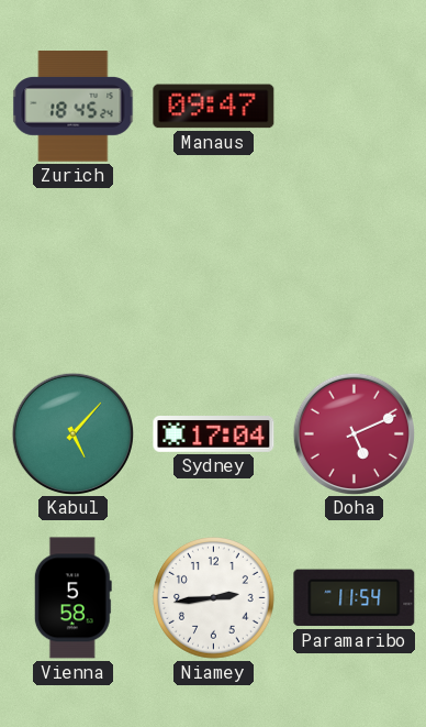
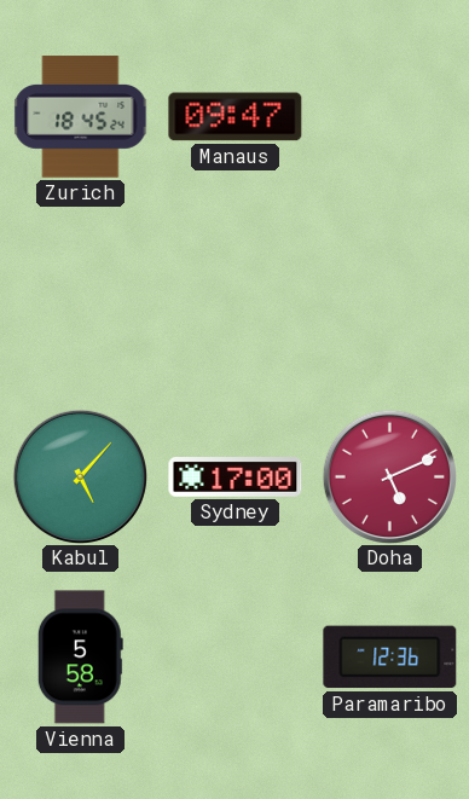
Sydney: 17:04 -> 17:00 (236, 477)
Niamey: 2:44 -> none (214, 598)
Paramaribo: 11:54 -> 12:36 (390, 658)
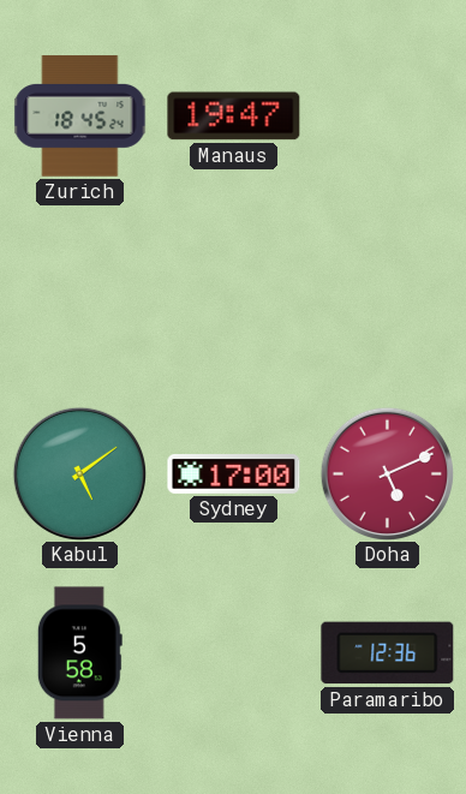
Manaus: 09:47 -> 19:47 (234, 117)
Kabul: 5:07 -> 5:09 (79, 473)
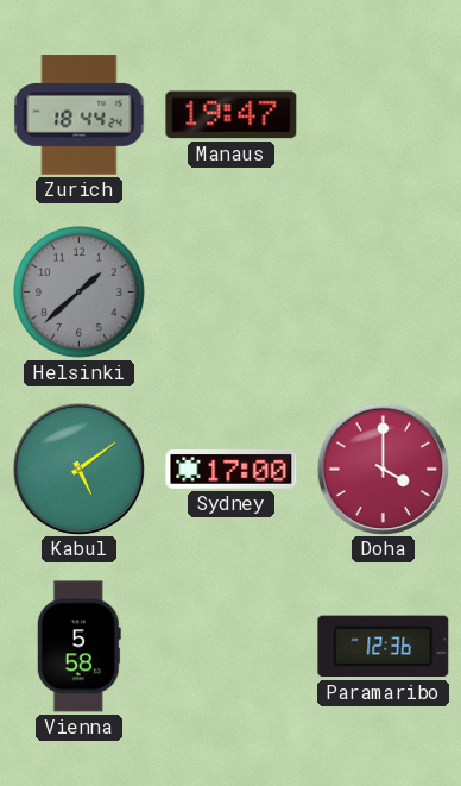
Zurich: 18:45 -> 18:44 (80, 115)
Helsinki: none -> 1:38 (80, 293)
Doha: 5:11 -> 4:00 (383, 469)
